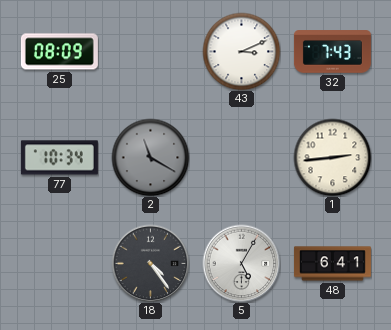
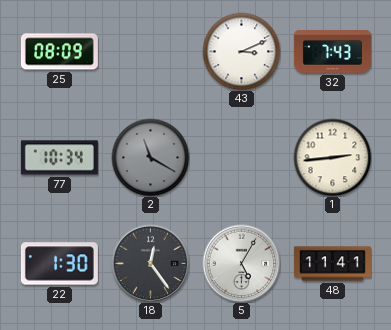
22: none -> 1:30 (59, 264)
18: 4:24 -> 12:24 (150, 263)
48: 6:41 -> 11:41 (332, 264)
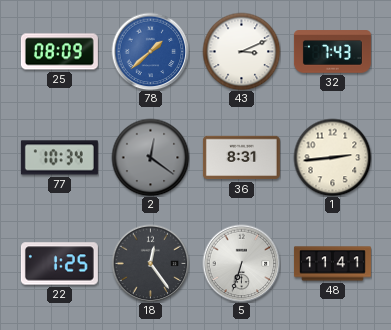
78: none -> 1:38 (150, 51)
2: 11:20 -> 12:21 (150, 157)
36: none -> 8:31 (241, 158)
22: 1:30 -> 1:25 (59, 264)
5: 5:05 -> 6:33 (241, 263)
